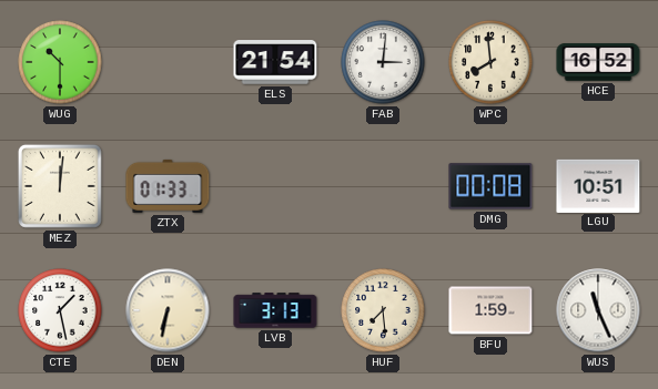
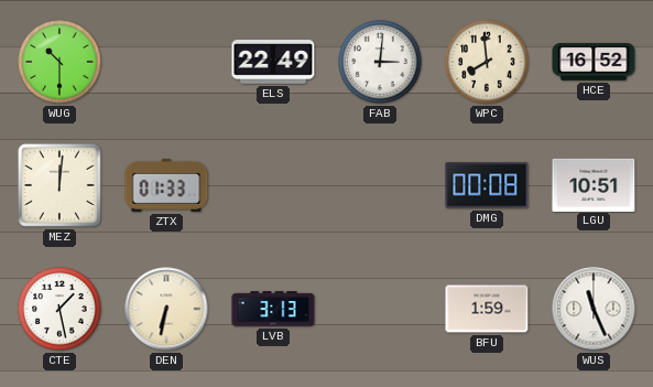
ELS: 21:54 -> 22:49 (273, 62)
HUF: 7:29 -> none (383, 310)
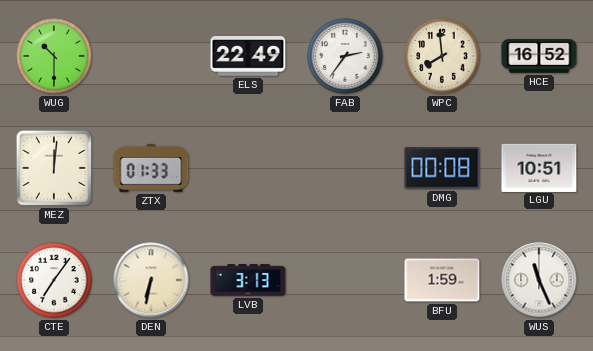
FAB: 3:01 -> 2:36 (345, 56)
CTE: 1:28 -> 7:06 (54, 280)
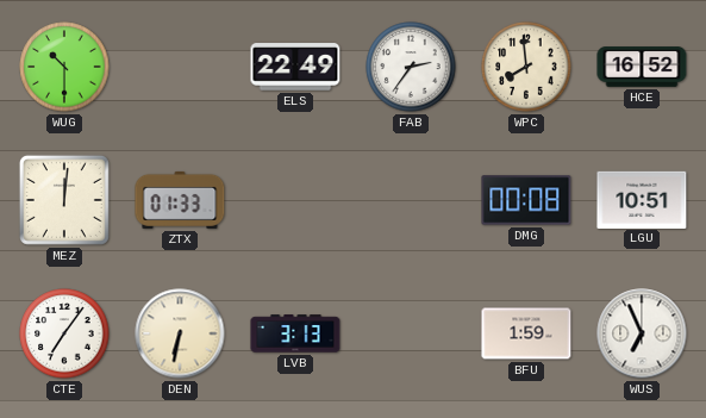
WUS: 11:26 -> 6:56 (642, 333)
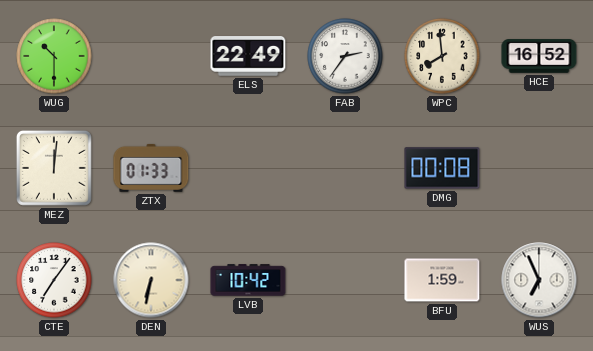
LGU: 10:51 -> none (642, 199)
LVB: 3:13 -> 10:42 (248, 280)
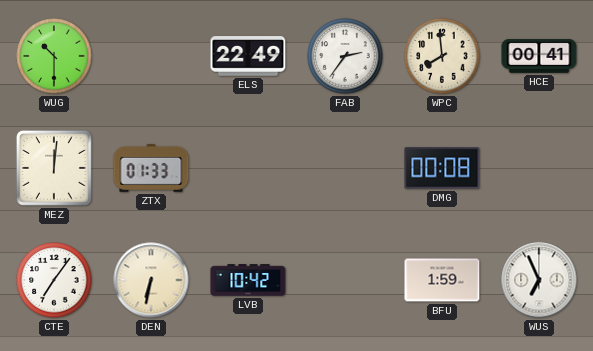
HCE: 16:52 -> 00:41 (539, 56)
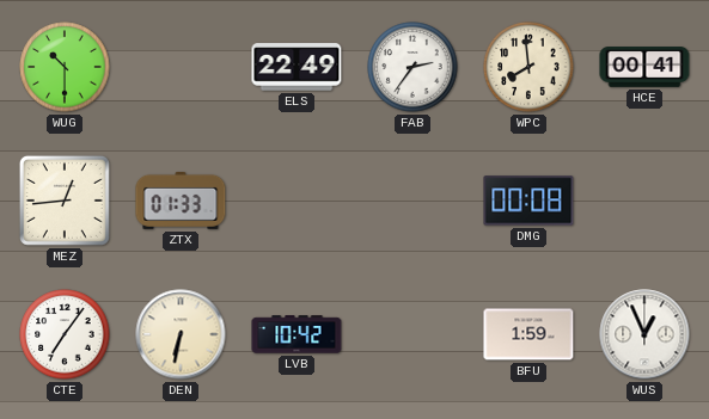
MEZ: 12:01 -> 12:44 (65, 201)
WUS: 6:56 -> 12:56 (644, 334)
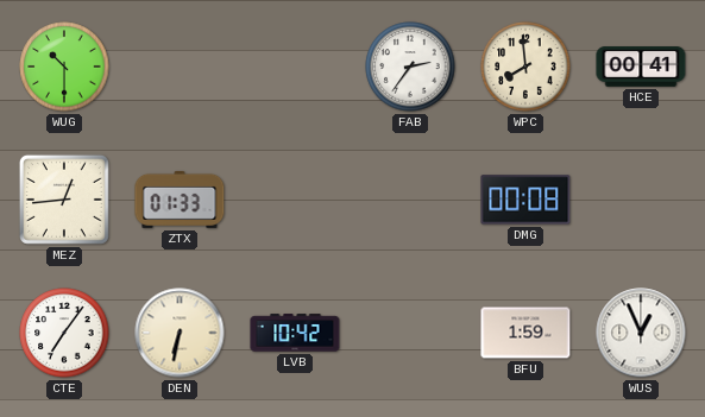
ELS: 22:49 -> none (297, 67)
